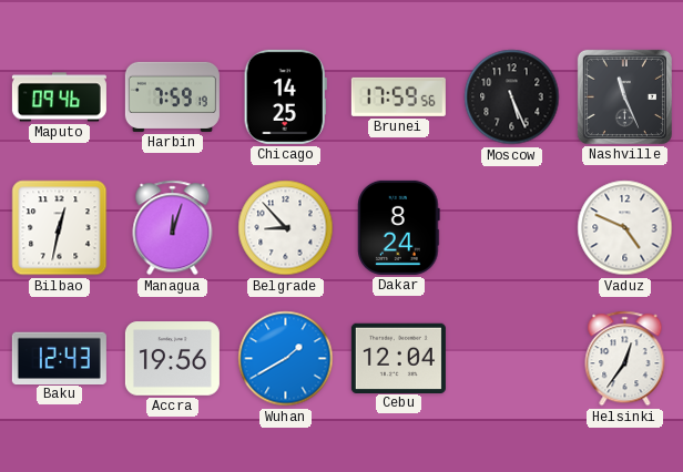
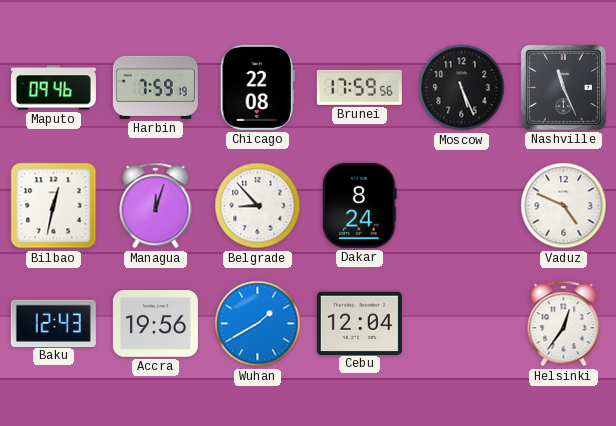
Chicago: 14:25 -> 22:08 (257, 87)
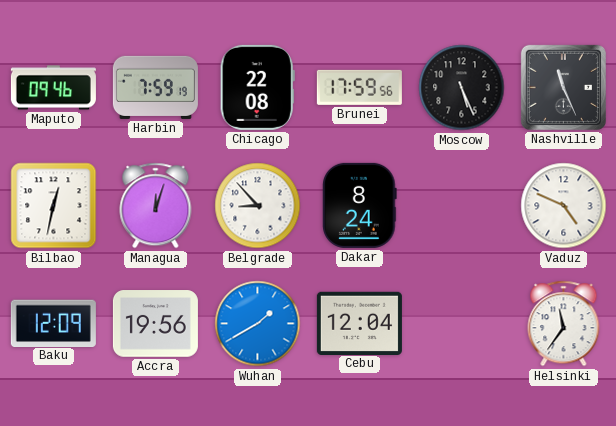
Baku: 12:43 -> 12:09 (53, 323)
Helsinki: 12:36 -> 11:36 (564, 324)
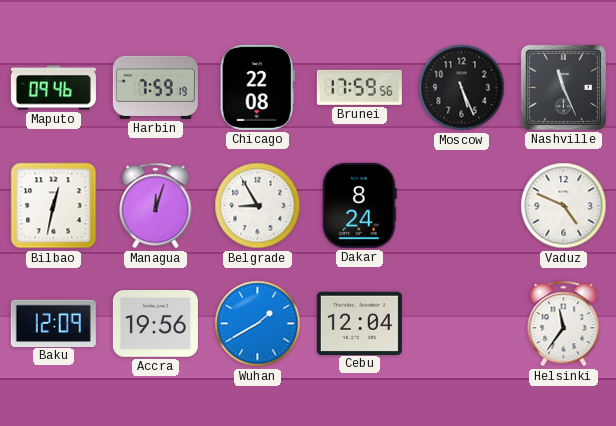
Belgrade: 8:53 -> 8:55 (258, 206)
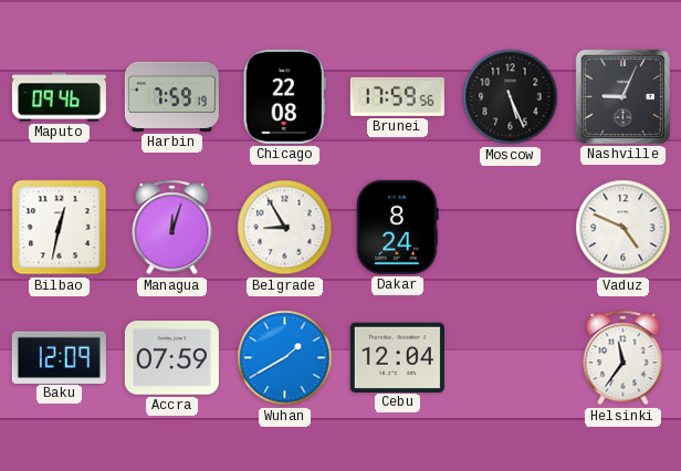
Nashville: 11:26 -> 9:04 (622, 96)
Accra: 19:56 -> 07:59 (171, 358)
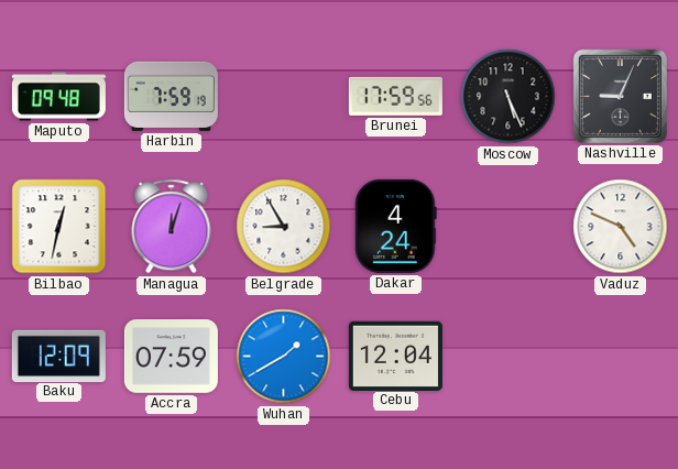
Maputo: 09:46 -> 09:48 (58, 97)
Chicago: 22:08 -> none (284, 96)
Dakar: 8:24 -> 4:24 (396, 226)
Helsinki: 11:36 -> none (624, 358)
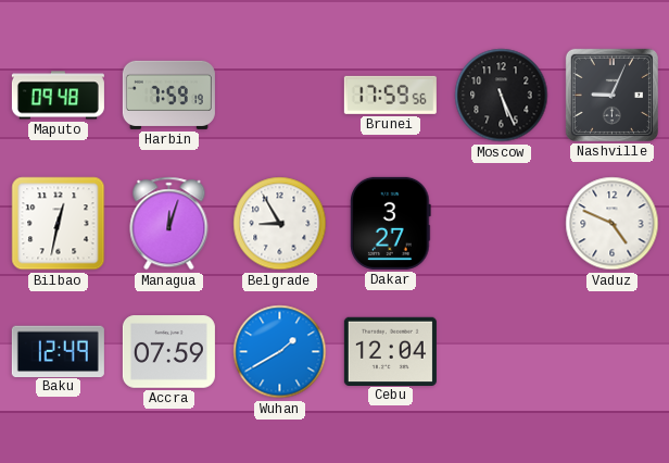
Dakar: 4:24 -> 3:27 (391, 223)
Baku: 12:09 -> 12:49 (58, 351)
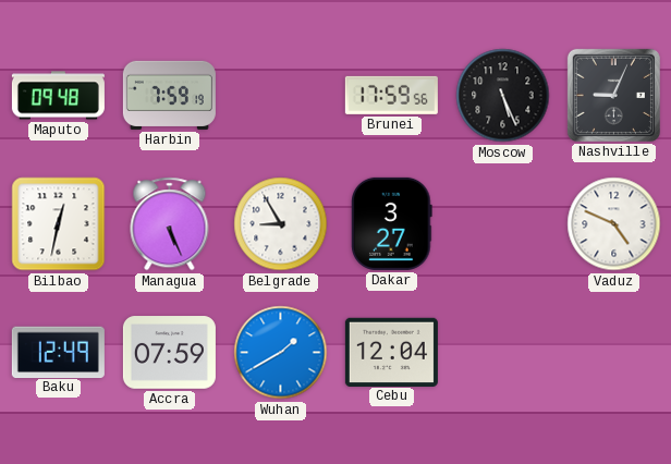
Managua: 12:03 -> 5:26 (170, 224)
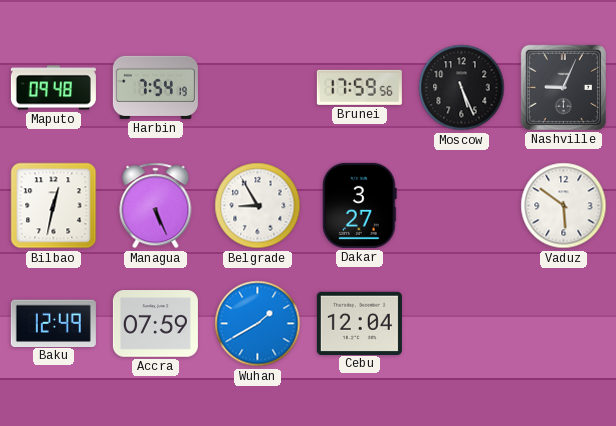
Harbin: 7:59 -> 7:54 (155, 87)
Vaduz: 4:49 -> 5:51 (564, 206)
